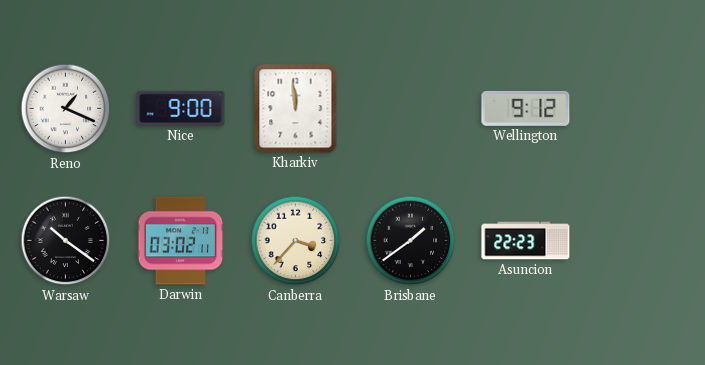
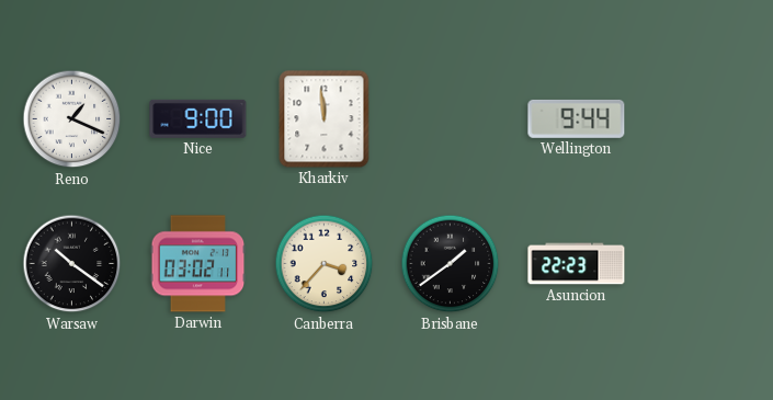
Wellington: 9:12 -> 9:44 (577, 118)
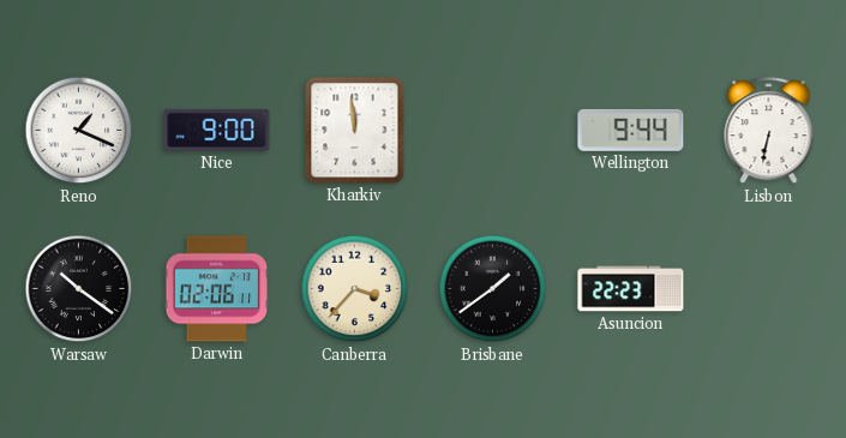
Lisbon: none -> 6:32 (769, 131)
Darwin: 03:02 -> 02:06 (217, 289)
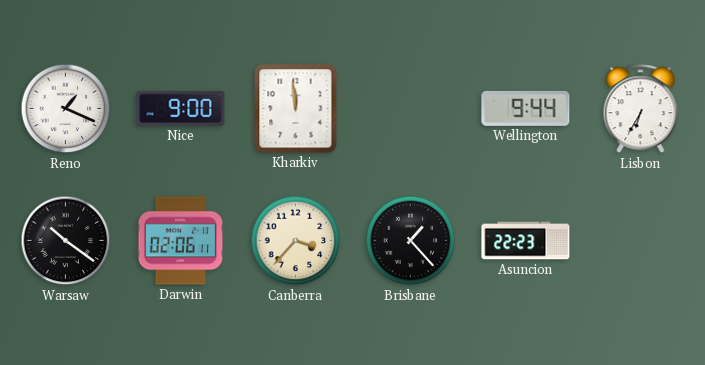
Lisbon: 6:32 -> 6:35 (641, 109)
Brisbane: 1:39 -> 1:23 (411, 241)
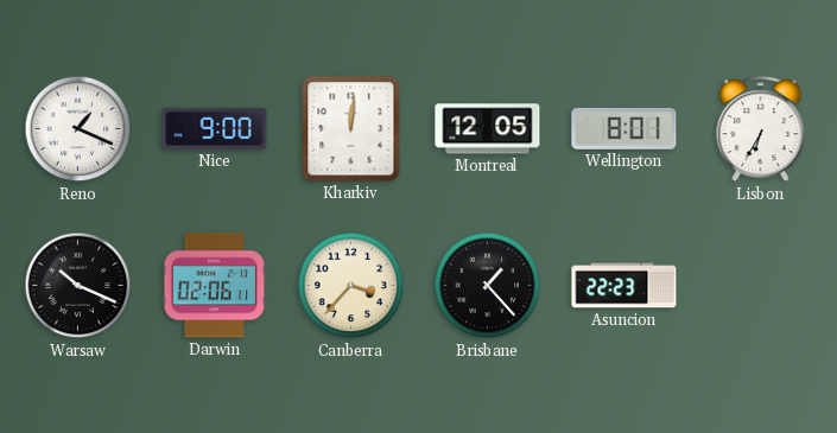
Kharkiv: 11:59 -> 12:01 (351, 129)
Montreal: none -> 12:05 (488, 129)
Wellington: 9:44 -> 8:01 (624, 128)
Warsaw: 10:21 -> 10:19 (78, 286)
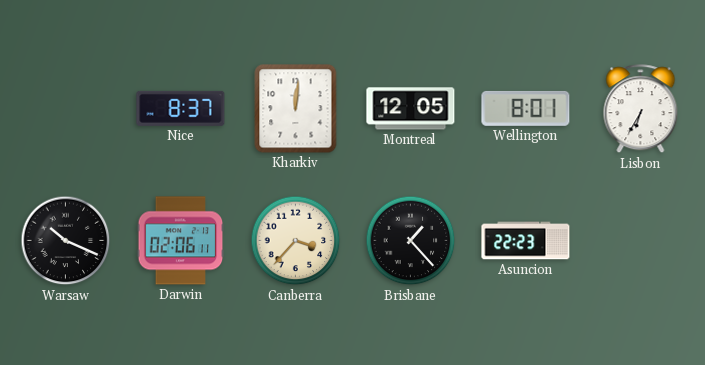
Reno: 1:19 -> none (78, 129)
Nice: 9:00 -> 8:37 (181, 108)
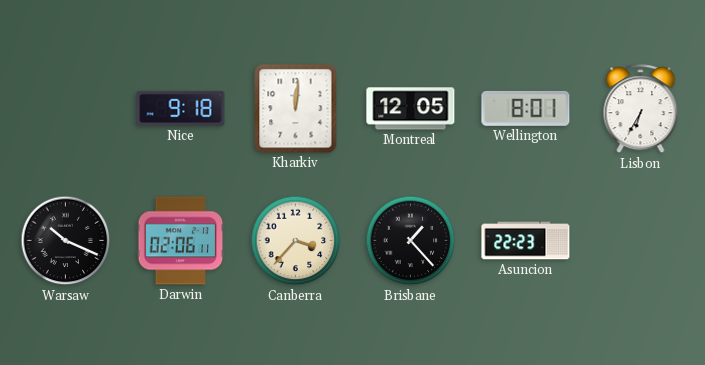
Nice: 8:37 -> 9:18 (181, 108)
